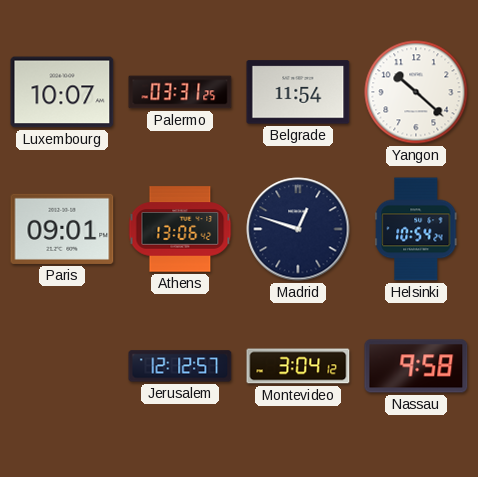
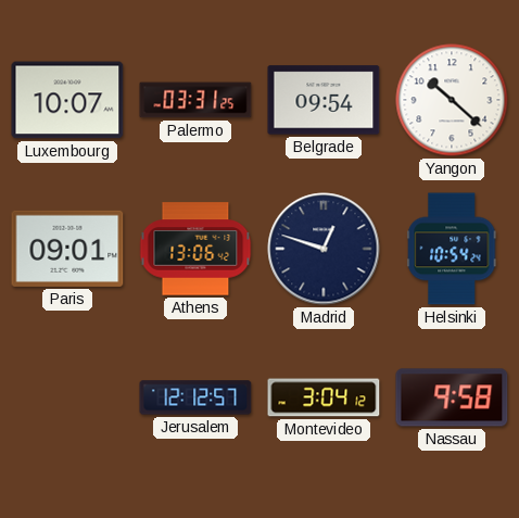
Belgrade: 11:54 -> 09:54 (324, 100)
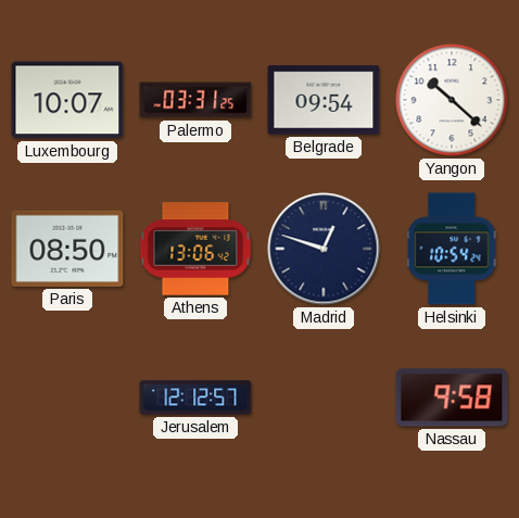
Paris: 09:01 -> 08:50 (67, 249)
Montevideo: 3:04 -> none (324, 397)
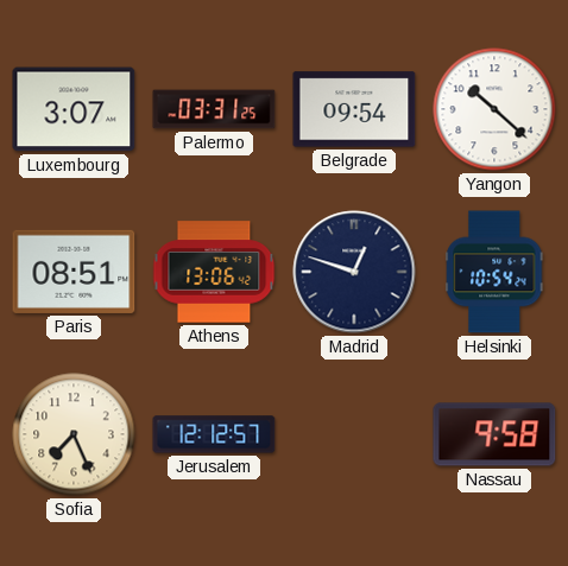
Luxembourg: 10:07 -> 3:07 (74, 109)
Paris: 08:50 -> 08:51 (74, 272)
Sofia: none -> 7:26 (74, 434)
